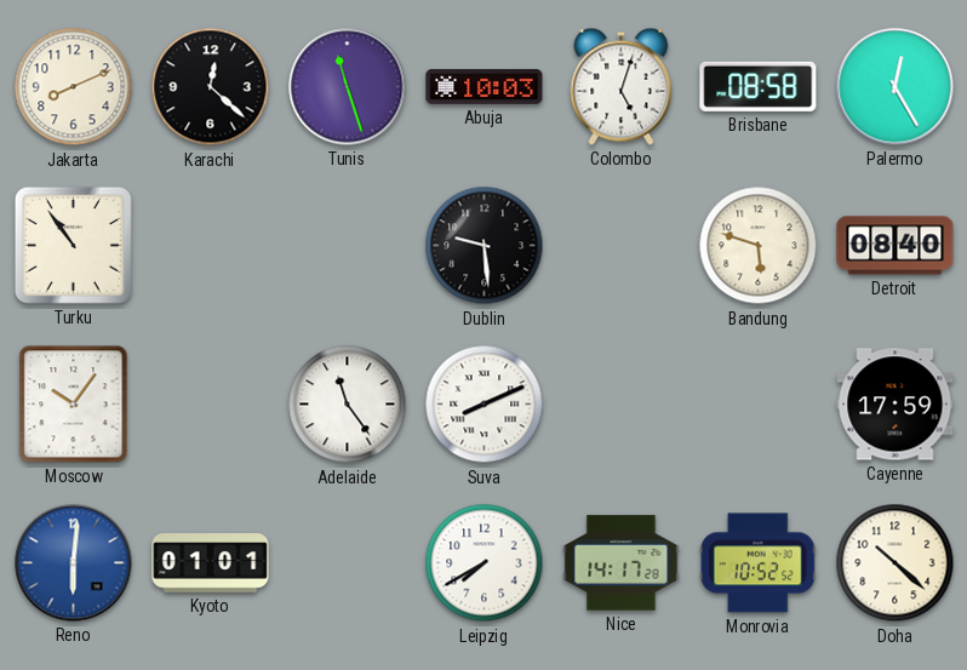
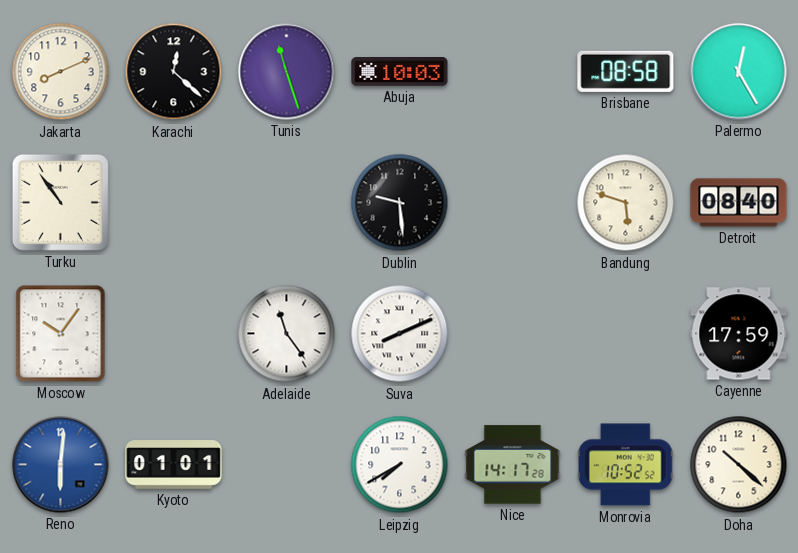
Colombo: 5:03 -> none (622, 86)
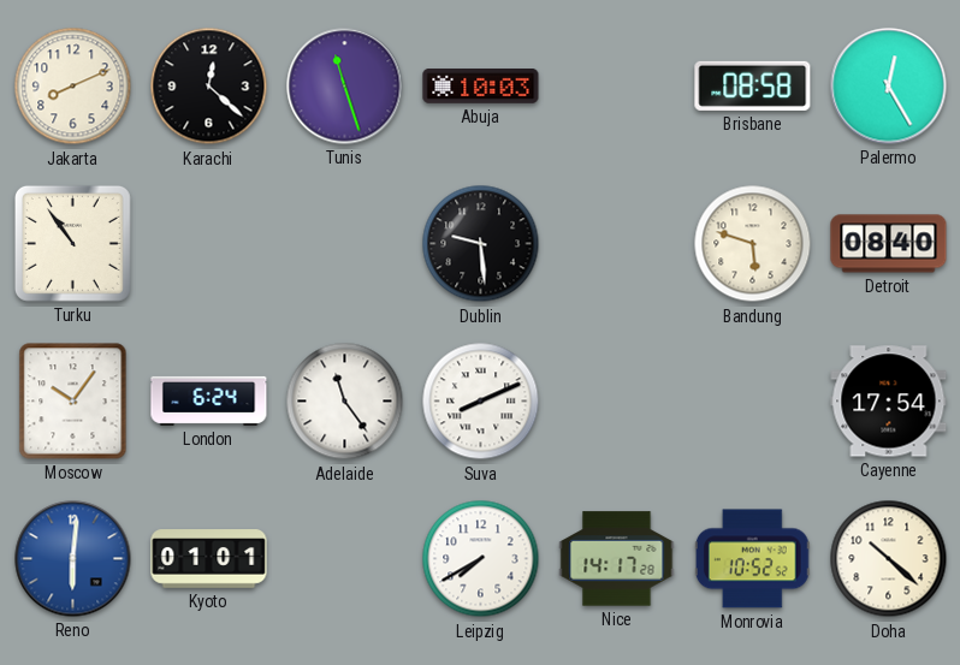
London: none -> 6:24 (209, 400)
Cayenne: 17:59 -> 17:54 (889, 402)
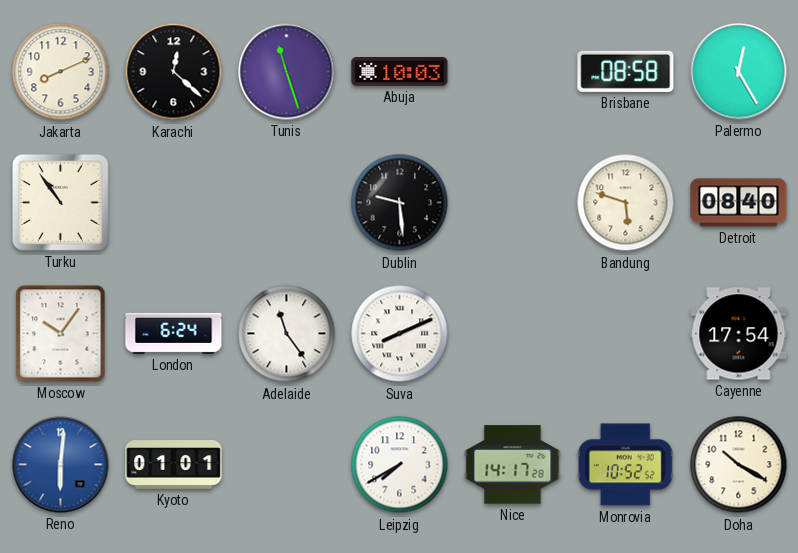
Doha: 10:22 -> 10:20 (739, 465)
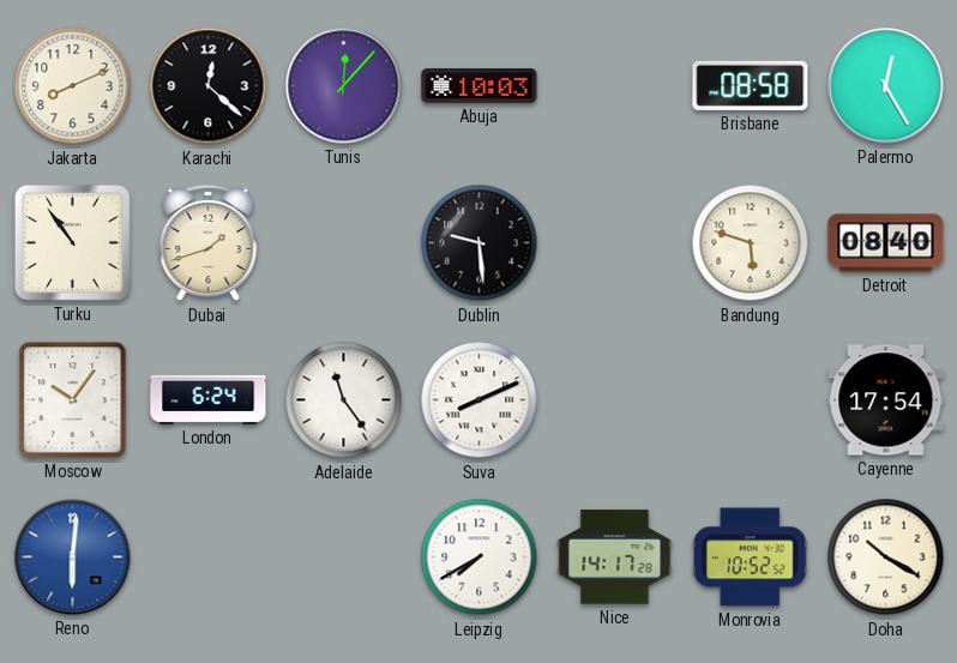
Tunis: 11:27 -> 12:07 (344, 86)
Dubai: none -> 1:42 (209, 243)
Kyoto: 01:01 -> none (174, 465)
